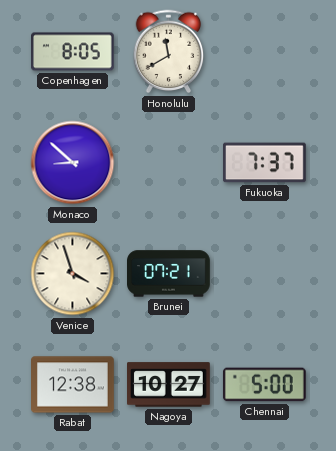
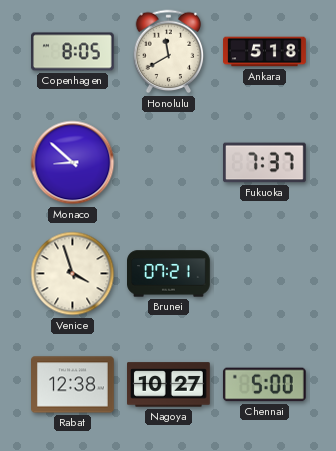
Ankara: none -> 5:18 (265, 52)
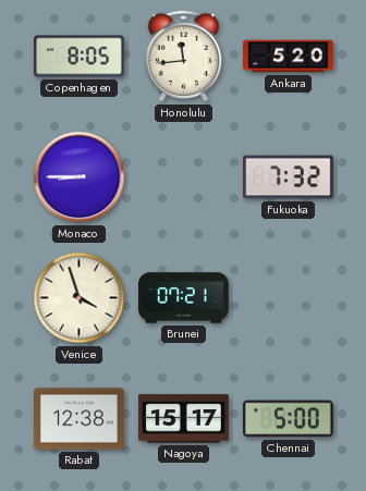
Honolulu: 11:40 -> 11:44 (184, 57)
Ankara: 5:18 -> 5:20 (289, 57)
Monaco: 8:52 -> 8:45 (80, 177)
Fukuoka: 7:37 -> 7:32 (289, 177)
Nagoya: 10:27 -> 15:17 (184, 419)
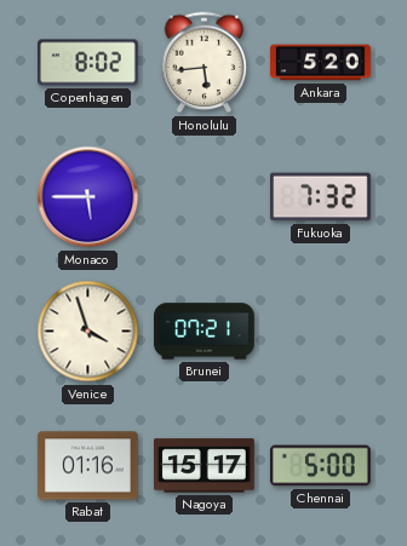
Copenhagen: 8:05 -> 8:02 (88, 63)
Honolulu: 11:44 -> 5:44 (205, 63)
Monaco: 8:45 -> 5:45 (88, 197)
Rabat: 12:38 -> 01:16 (88, 466)
